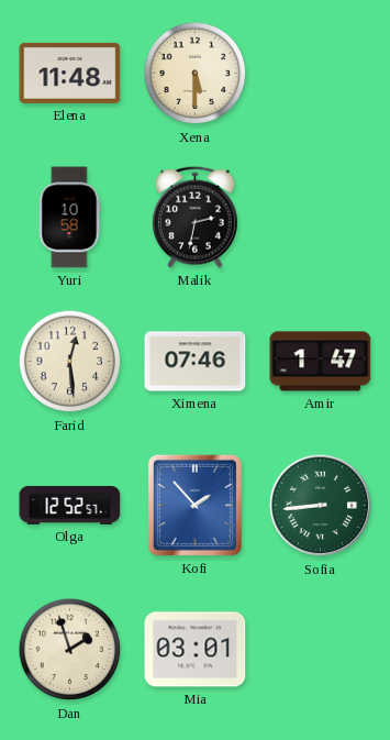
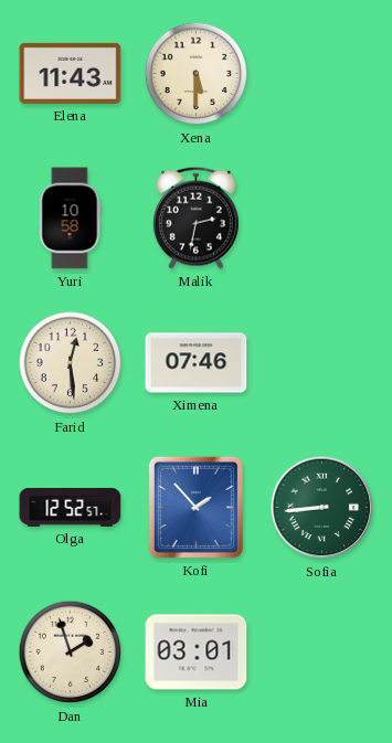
Elena: 11:48 -> 11:43 (71, 73)
Amir: 1:47 -> none (321, 362)
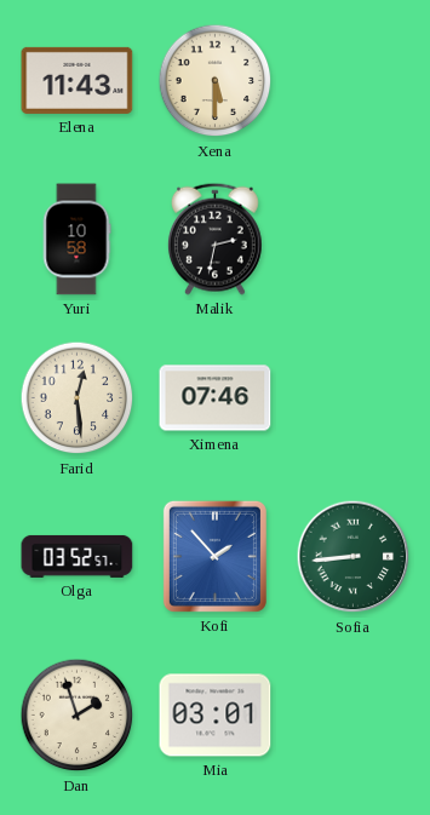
Olga: 12:52 -> 03:52 (78, 556)
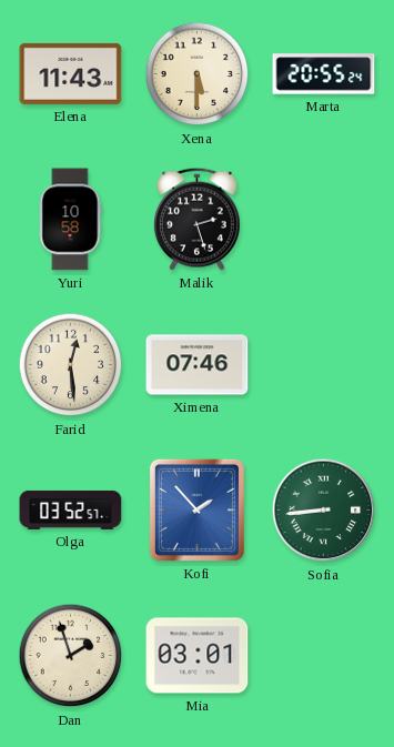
Marta: none -> 20:55 (324, 74)
Malik: 2:32 -> 2:27 (196, 219)
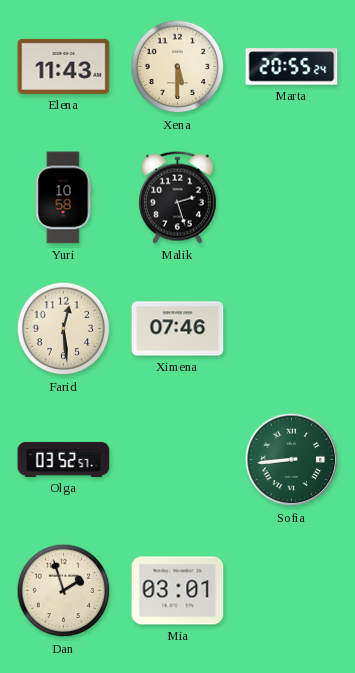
Kofi: 1:53 -> none (196, 509)
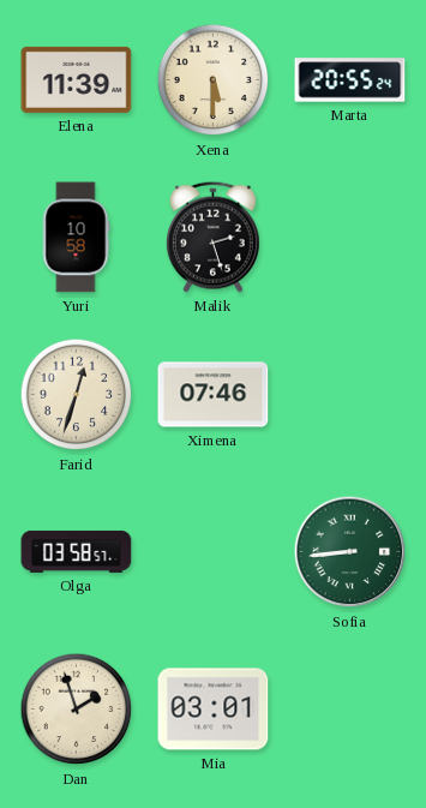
Elena: 11:43 -> 11:39 (77, 79)
Farid: 12:29 -> 12:33 (77, 395)
Olga: 03:52 -> 03:58 (77, 551)
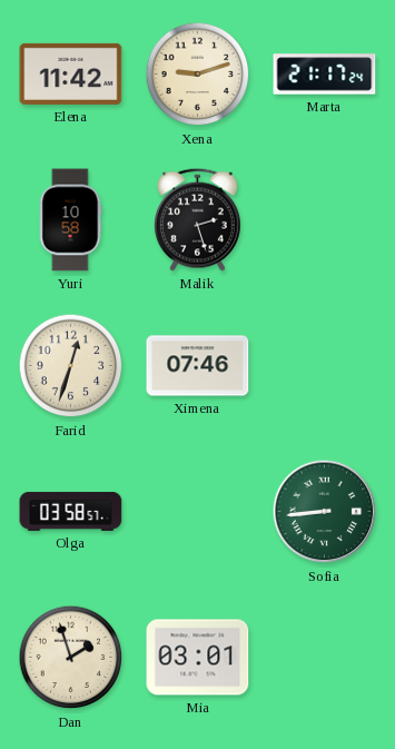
Elena: 11:39 -> 11:42 (71, 73)
Xena: 5:30 -> 9:12 (198, 75)
Marta: 20:55 -> 21:17 (325, 75)
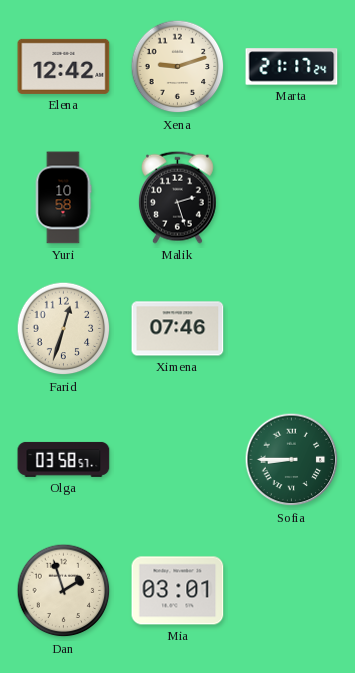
Elena: 11:42 -> 12:42 (64, 66)
Sofia: 8:44 -> 8:45 (292, 460)
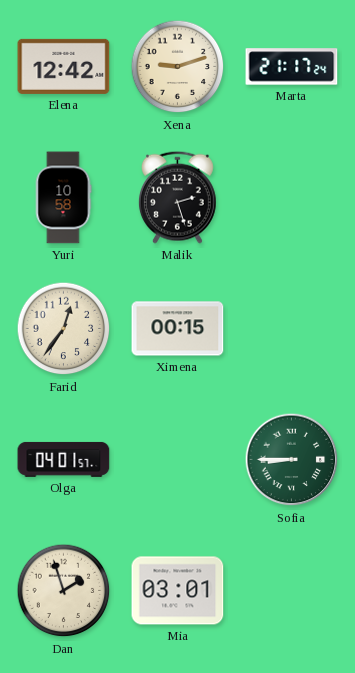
Farid: 12:33 -> 12:36 (64, 329)
Ximena: 07:46 -> 00:15 (178, 329)
Olga: 03:58 -> 04:01 (64, 459)
